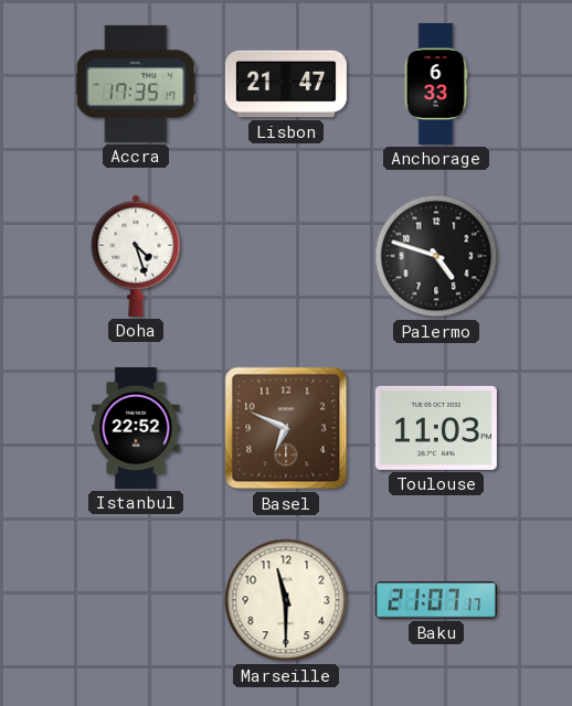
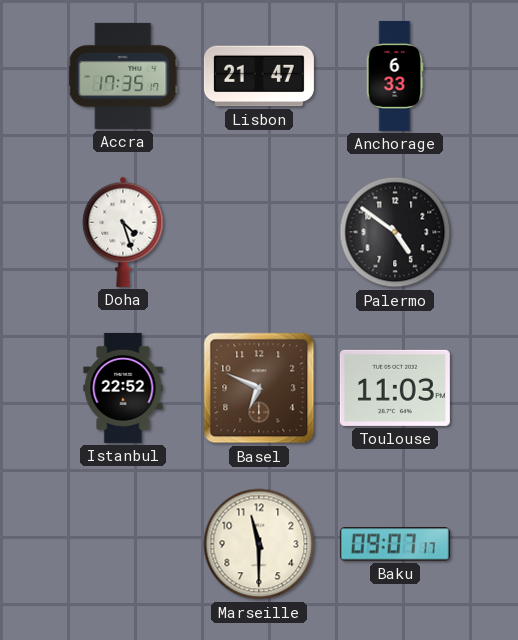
Palermo: 4:48 -> 4:51 (395, 232)
Baku: 21:07 -> 09:07 (395, 544)
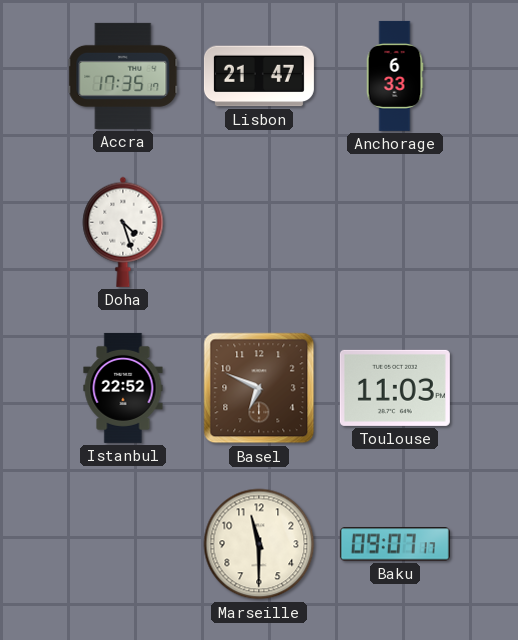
Palermo: 4:51 -> none (395, 232)
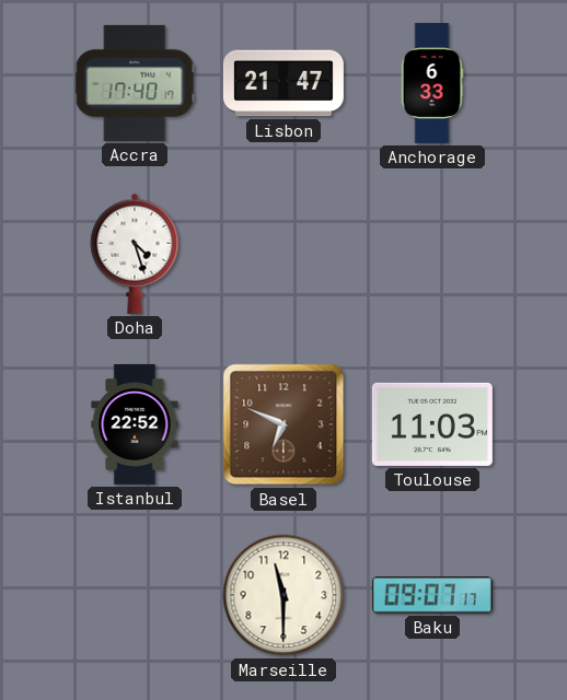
Accra: 17:35 -> 17:40 (135, 83)
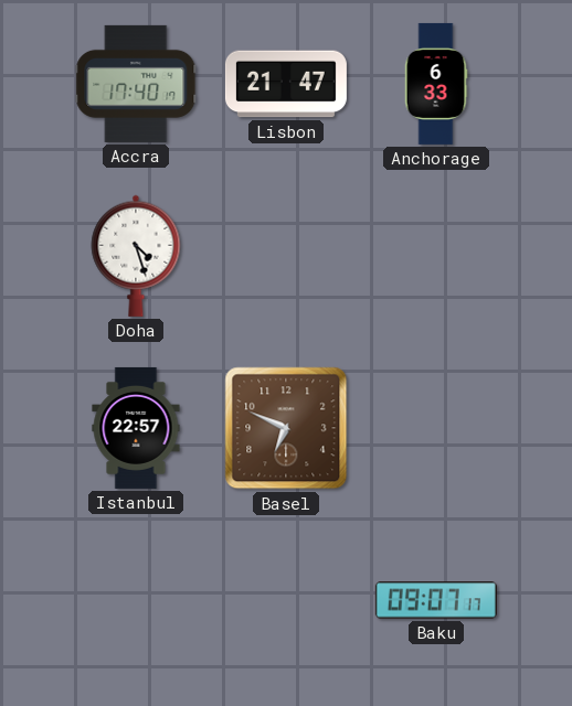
Istanbul: 22:52 -> 22:57 (136, 428)
Toulouse: 11:03 -> none (432, 424)
Marseille: 11:30 -> none (283, 595)
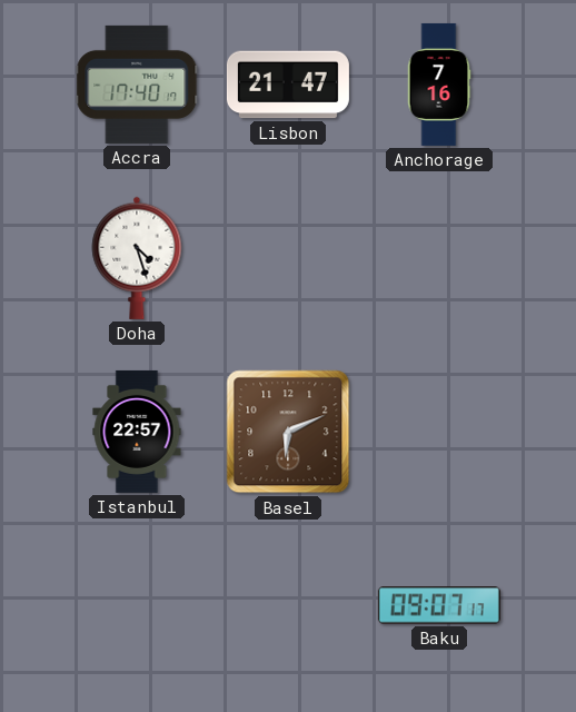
Anchorage: 6:33 -> 7:16 (439, 85)
Basel: 6:49 -> 6:11 (288, 432)
